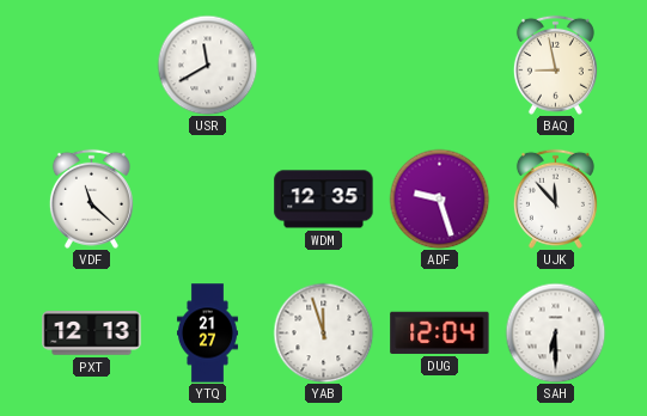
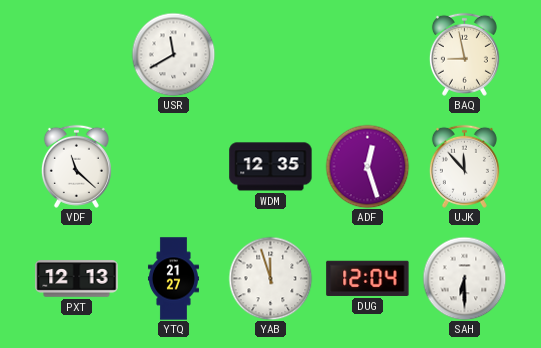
ADF: 9:27 -> 12:27 (367, 166)
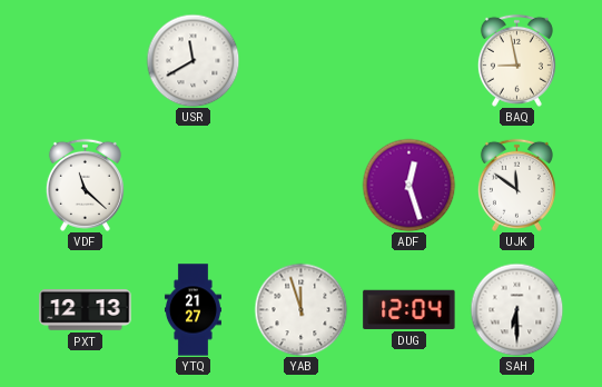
WDM: 12:35 -> none (271, 167)
UJK: 11:53 -> 11:51 (516, 185)
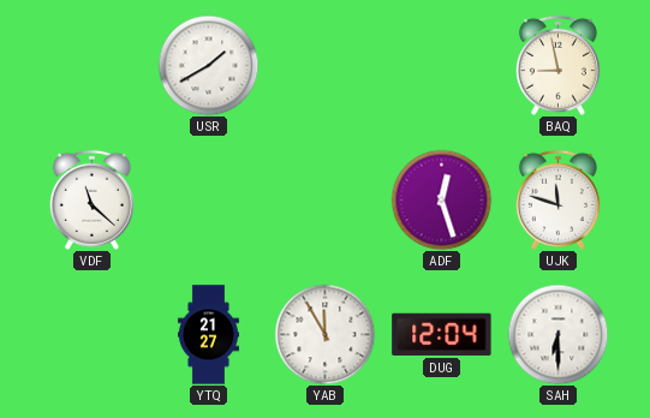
USR: 11:40 -> 1:40 (208, 65)
UJK: 11:51 -> 11:48 (557, 199)
PXT: 12:13 -> none (86, 310)
YAB: 11:57 -> 11:55 (324, 334)
